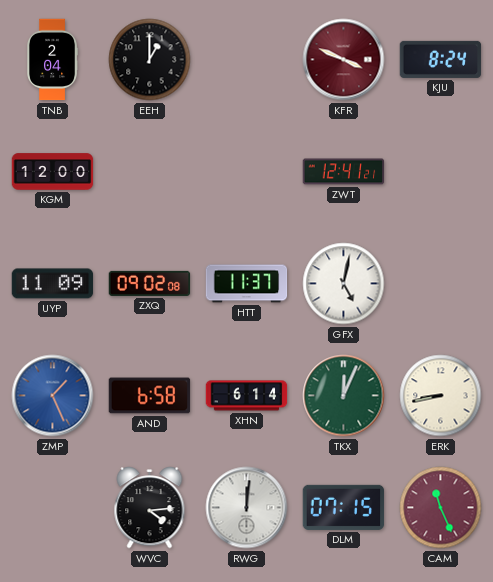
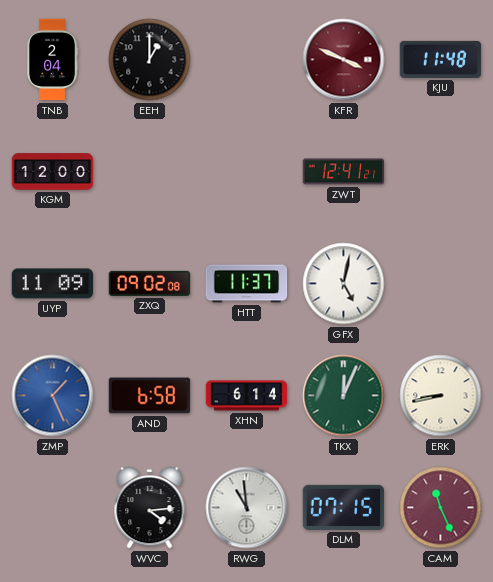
KJU: 8:24 -> 11:48 (441, 59)
RWG: 12:01 -> 10:59 (247, 508)
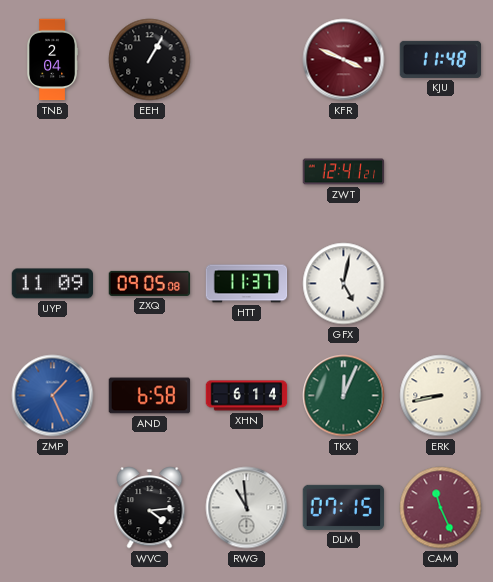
EEH: 1:00 -> 1:05 (150, 60)
KGM: 12:00 -> none (53, 172)
ZXQ: 09:02 -> 09:05 (150, 283)
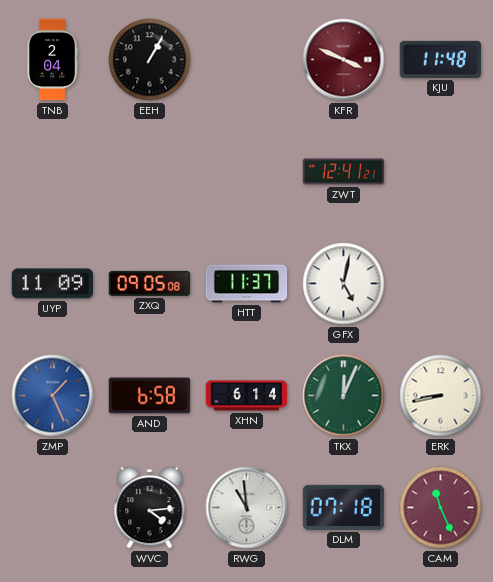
DLM: 07:15 -> 07:18 (344, 507)
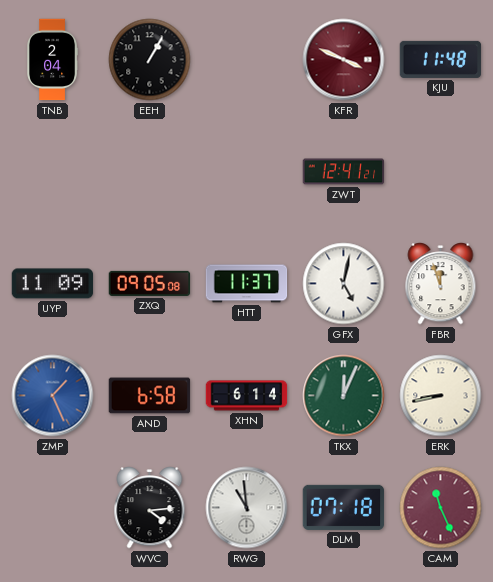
FBR: none -> 11:57 (441, 284)
